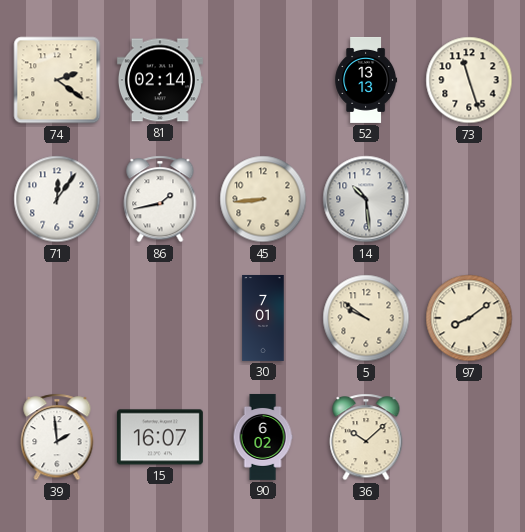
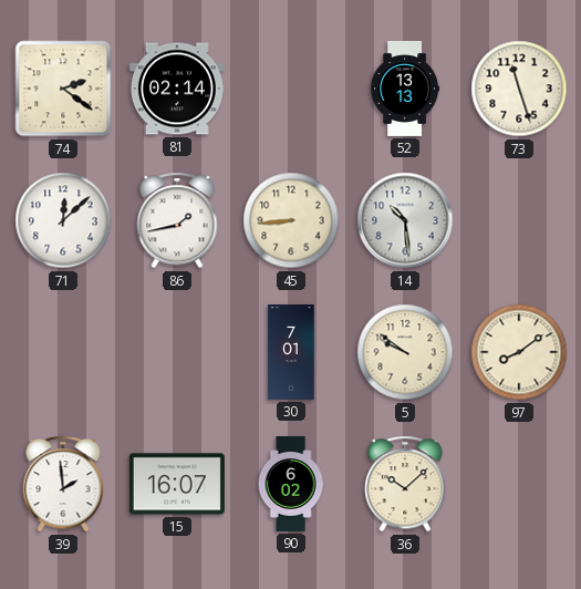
71: 12:06 -> 12:08 (63, 220)
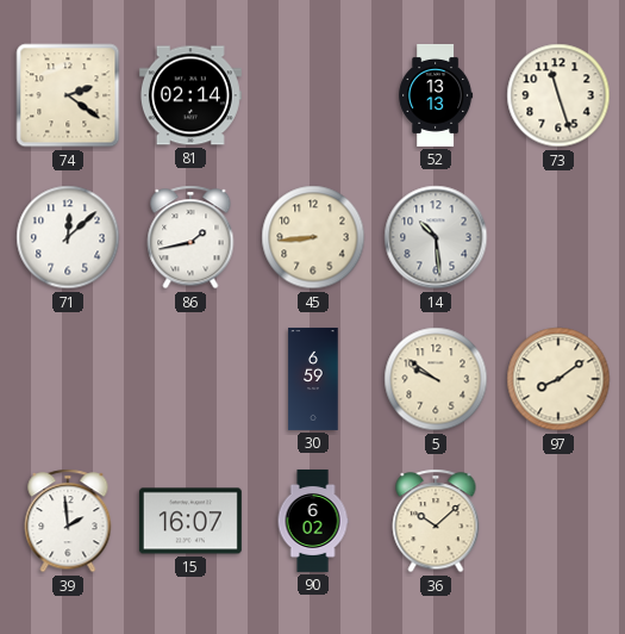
30: 7:01 -> 6:59 (313, 379)
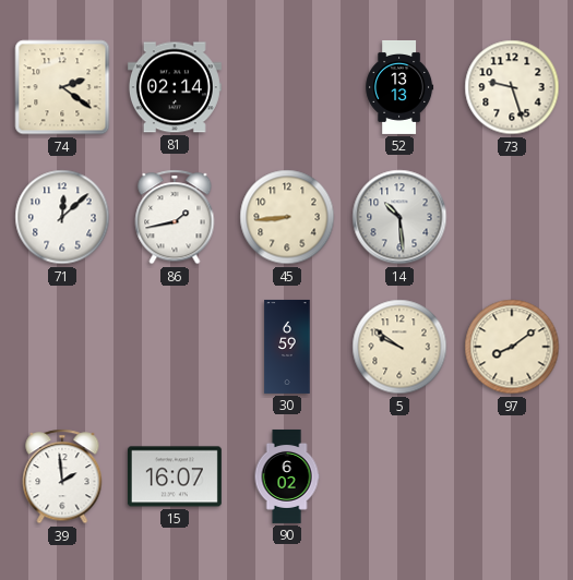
73: 11:27 -> 9:27 (512, 87)
36: 10:08 -> none (436, 521)
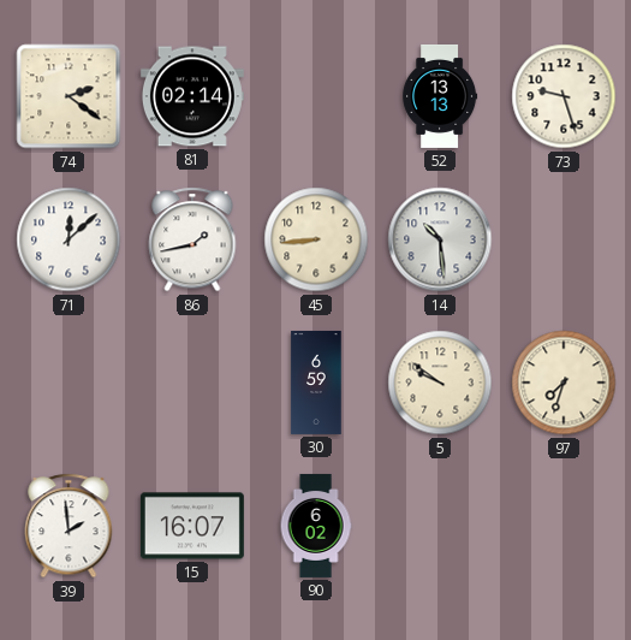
97: 8:09 -> 7:33 (564, 383)
